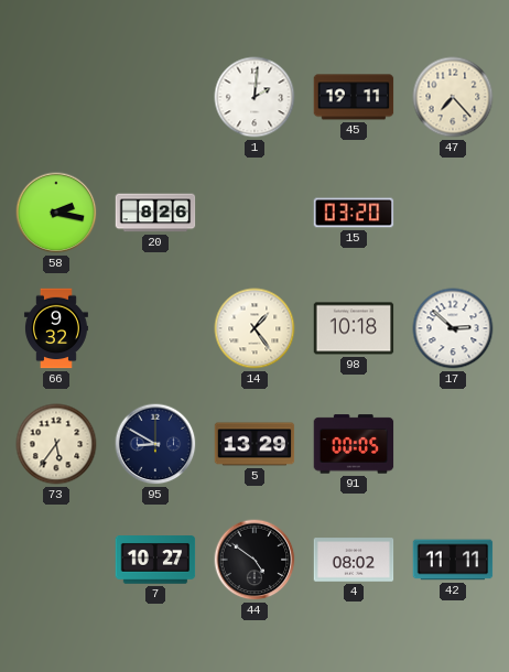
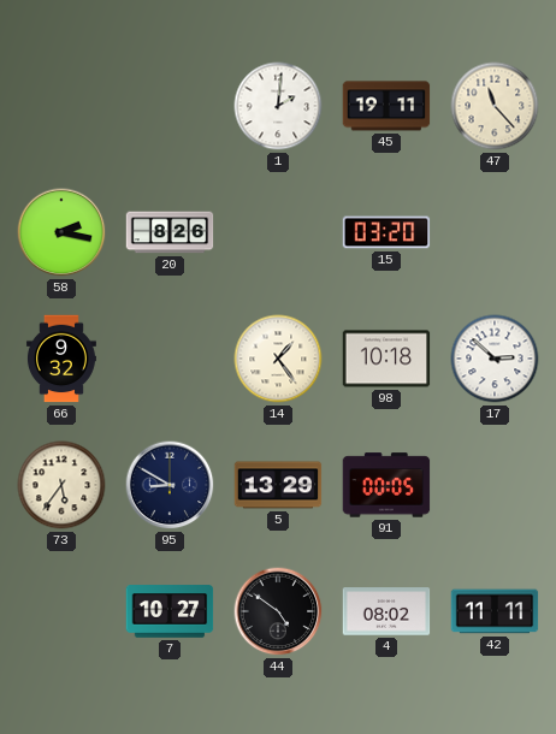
47: 7:23 -> 11:23 (495, 106)
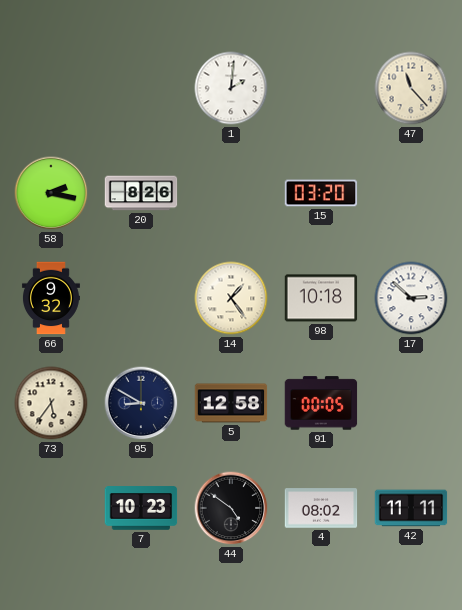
45: 19:11 -> none (386, 106)
5: 13:29 -> 12:58 (231, 403)
7: 10:27 -> 10:23 (141, 508)
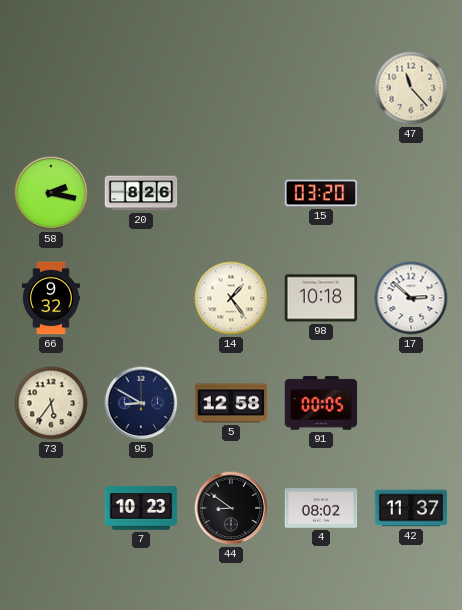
1: 2:01 -> none (231, 88)
44: 4:51 -> 8:51 (231, 508)
42: 11:11 -> 11:37 (411, 508)
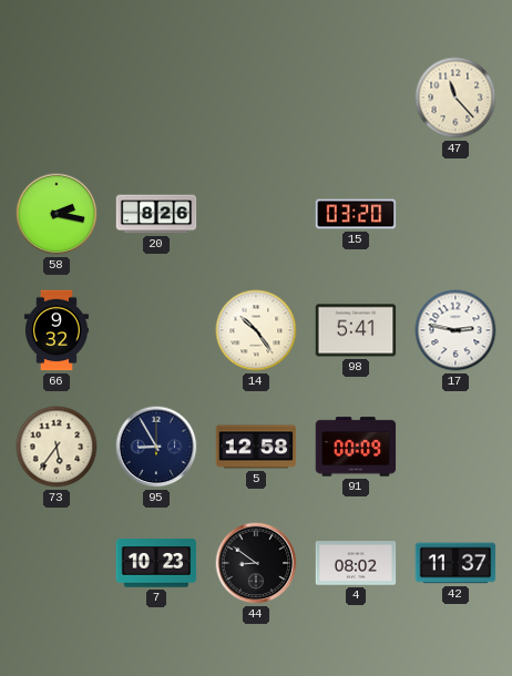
14: 1:24 -> 10:24 (256, 330)
98: 10:18 -> 5:41 (356, 330)
17: 2:52 -> 2:47 (455, 330)
95: 8:50 -> 8:55 (156, 447)
91: 00:05 -> 00:09 (356, 447)
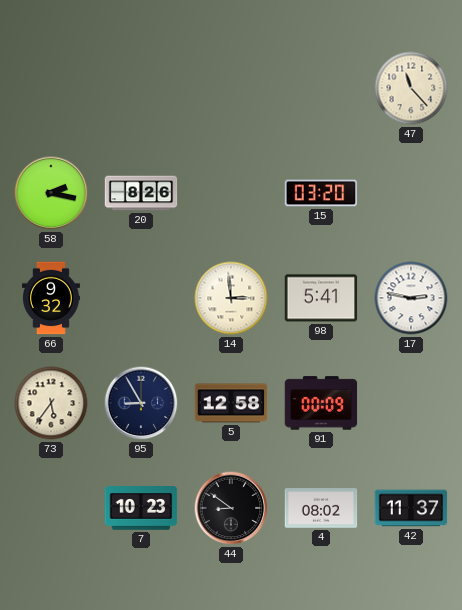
14: 10:24 -> 2:59 (231, 298)
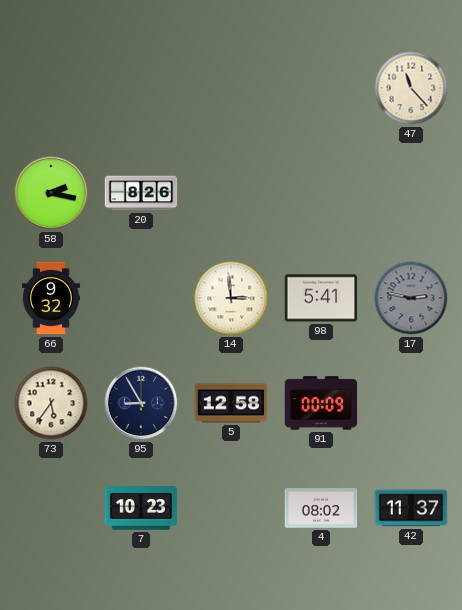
15: 03:20 -> none (321, 193)
17 dial: white -> grey (411, 298)
44: 8:51 -> none (231, 508)
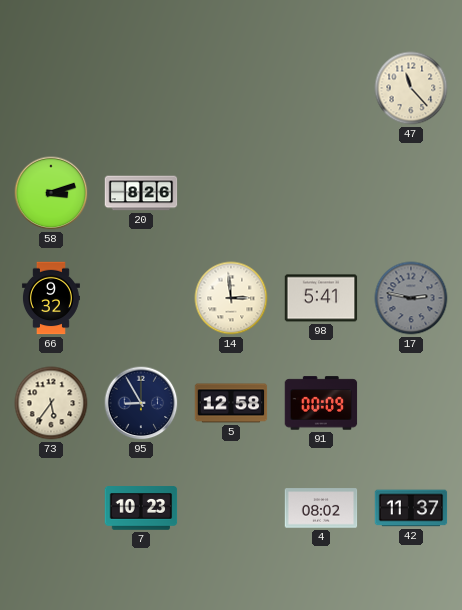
58: 2:17 -> 3:12 (51, 193)
